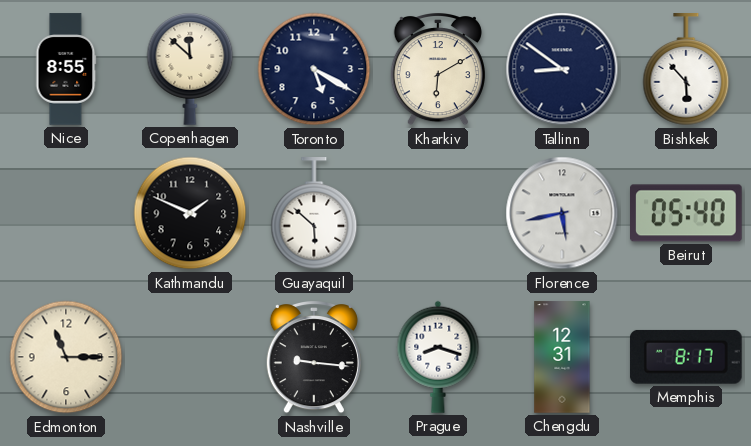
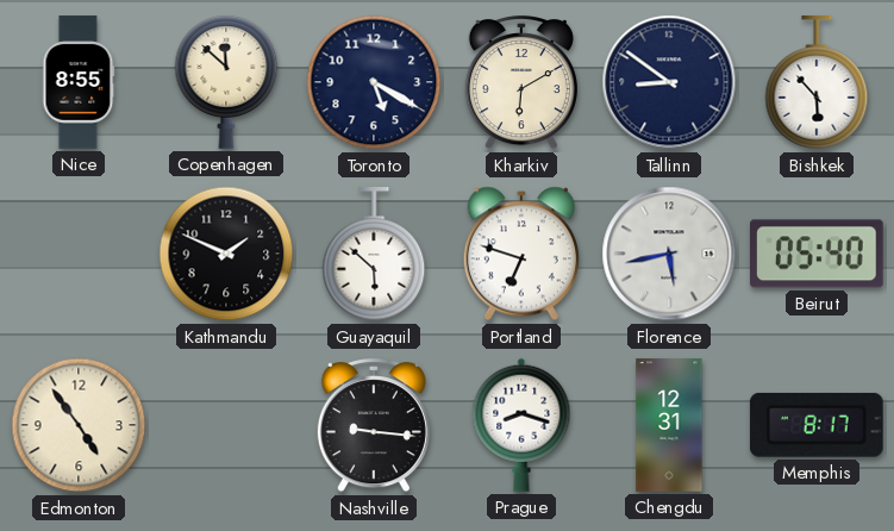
Portland: none -> 6:48 (521, 254)
Edmonton: 11:15 -> 4:54 (79, 425)
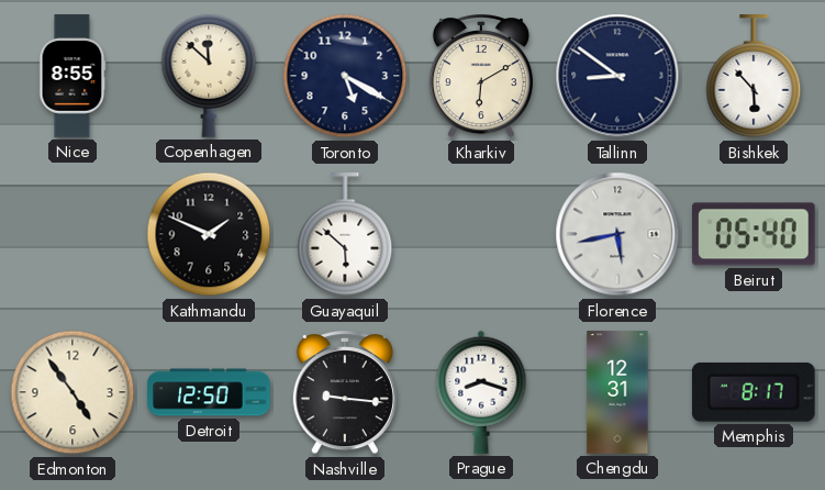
Portland: 6:48 -> none (521, 254)
Detroit: none -> 12:50 (209, 392)
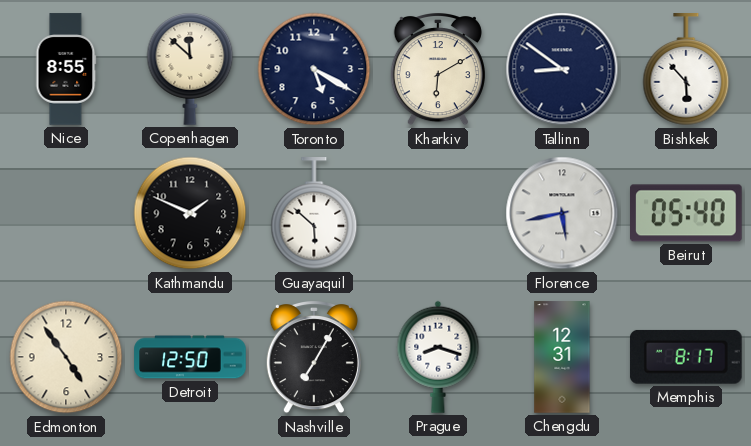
Nashville: 9:16 -> 7:05 (314, 358)
